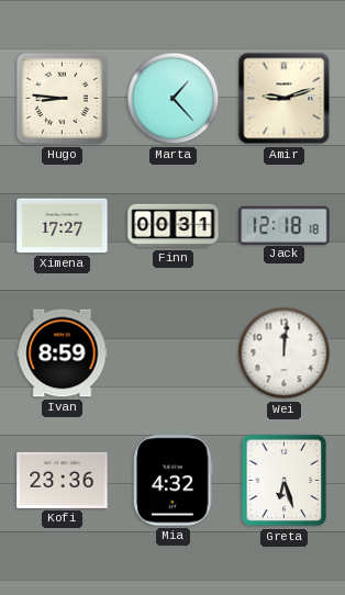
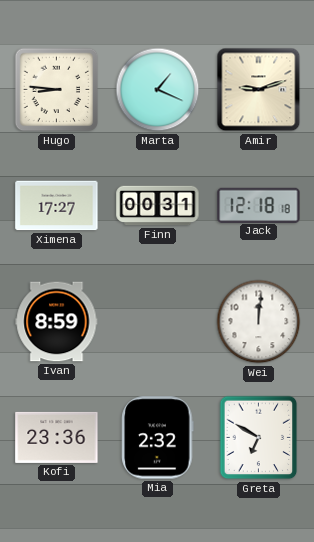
Marta: 1:23 -> 1:19 (158, 90)
Mia: 4:32 -> 2:32 (158, 438)
Greta: 6:27 -> 6:50 (259, 438)
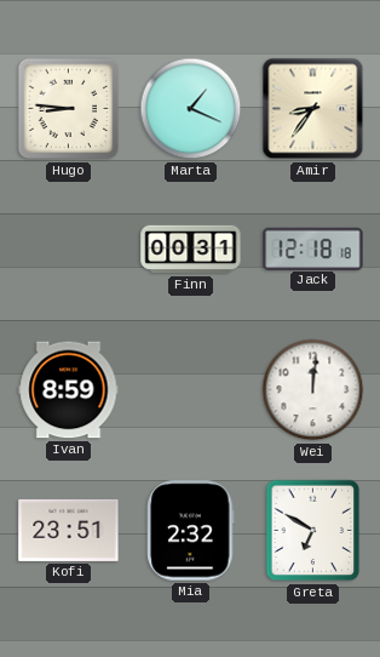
Amir: 9:12 -> 8:36 (313, 109)
Ximena: 17:27 -> none (57, 206)
Kofi: 23:36 -> 23:51 (69, 530)
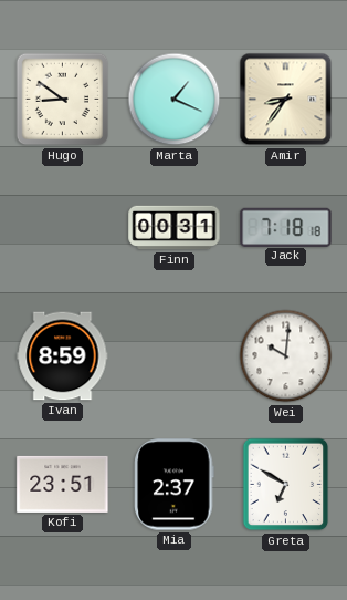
Hugo: 8:46 -> 8:51 (63, 100)
Jack: 12:18 -> 7:18 (286, 227)
Wei: 12:01 -> 10:01 (286, 356)
Mia: 2:32 -> 2:37 (175, 485)
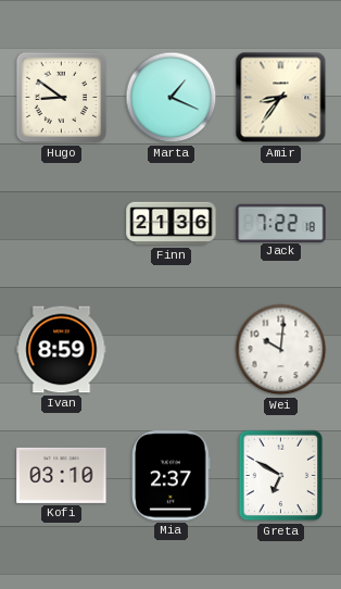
Finn: 00:31 -> 21:36 (172, 224)
Jack: 7:18 -> 7:22 (281, 223)
Kofi: 23:51 -> 03:10 (62, 475)
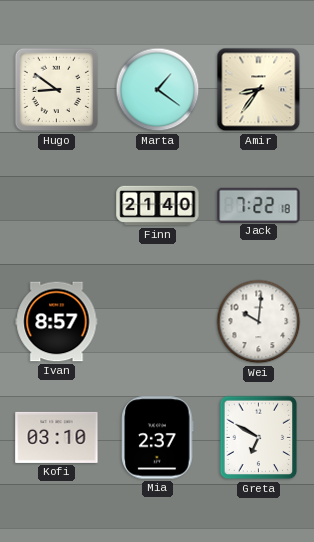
Marta: 1:19 -> 1:21 (158, 90)
Finn: 21:36 -> 21:40 (158, 206)
Ivan: 8:59 -> 8:57 (57, 322)
